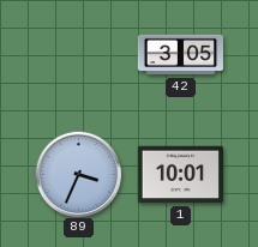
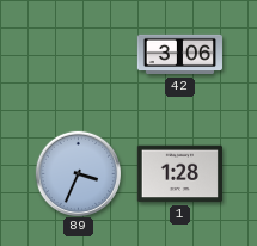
42: 3:05 -> 3:06 (179, 55)
1: 10:01 -> 1:28 (179, 174)
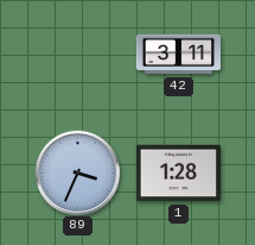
42: 3:06 -> 3:11 (178, 55)
